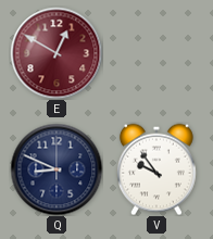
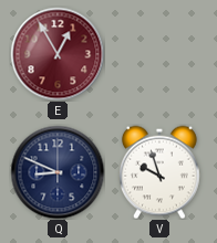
E: 12:50 -> 12:55 (58, 54)
V: 9:54 -> 9:57 (161, 172)
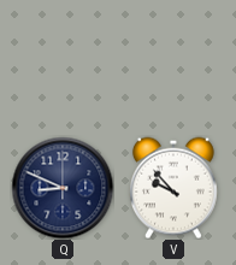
E: 12:55 -> none (58, 54)
V: 9:57 -> 9:53 (175, 188)
